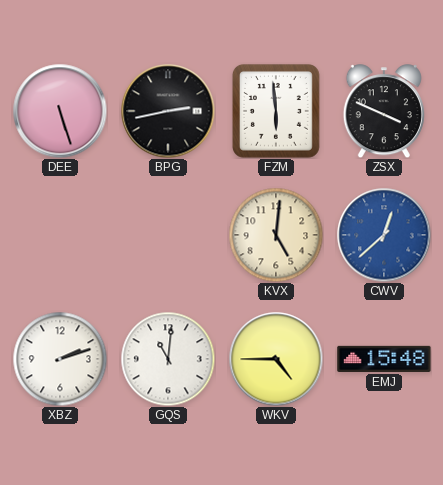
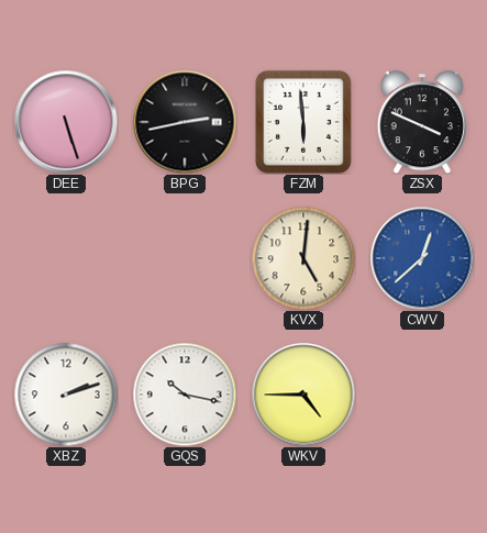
GQS: 11:01 -> 10:17 (185, 395)
EMJ: 15:48 -> none (384, 359)
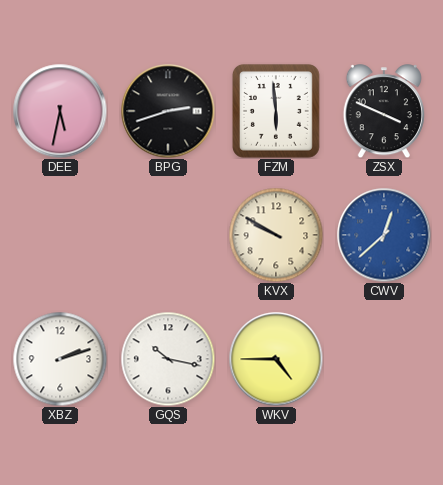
DEE: 5:27 -> 5:32 (60, 111)
BPG: 2:43 -> 2:42 (168, 111)
KVX: 5:01 -> 9:50 (276, 235)
